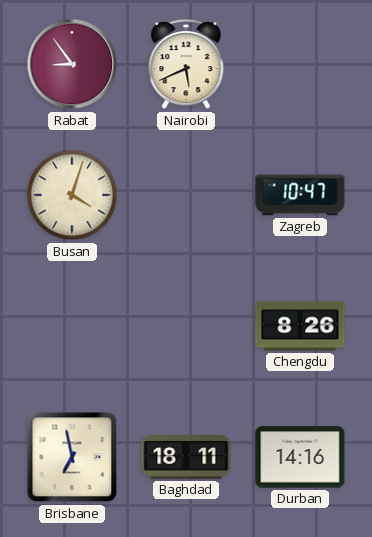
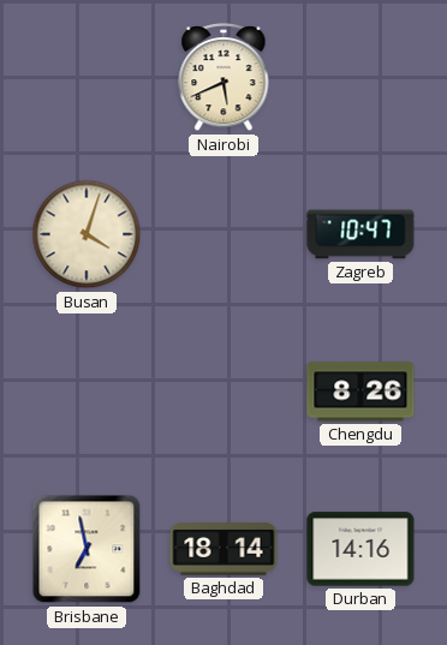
Rabat: 8:54 -> none (72, 64)
Baghdad: 18:11 -> 18:14 (223, 549)
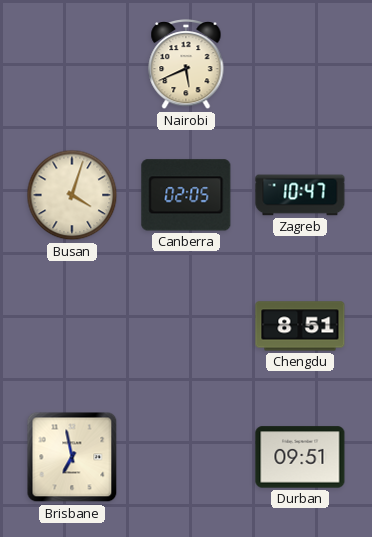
Canberra: none -> 02:05 (186, 195)
Chengdu: 8:26 -> 8:51 (300, 326)
Baghdad: 18:14 -> none (223, 549)
Durban: 14:16 -> 09:51 (300, 457)
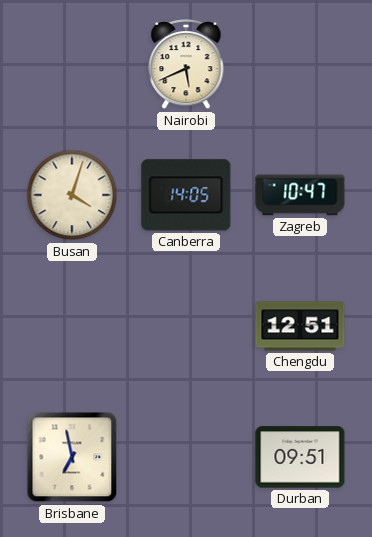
Canberra: 02:05 -> 14:05 (186, 195)
Chengdu: 8:51 -> 12:51 (300, 326)
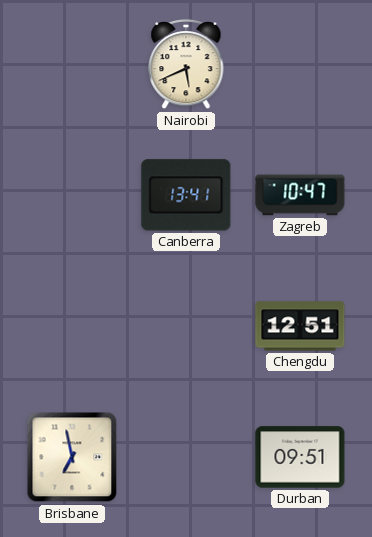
Busan: 4:03 -> none (72, 195)
Canberra: 14:05 -> 13:41 (186, 195)
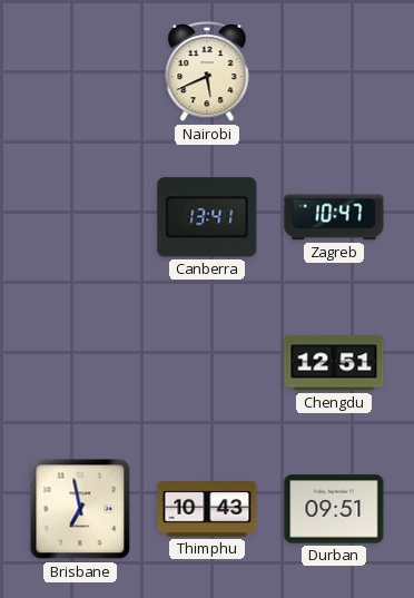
Thimphu: none -> 10:43 (207, 509)
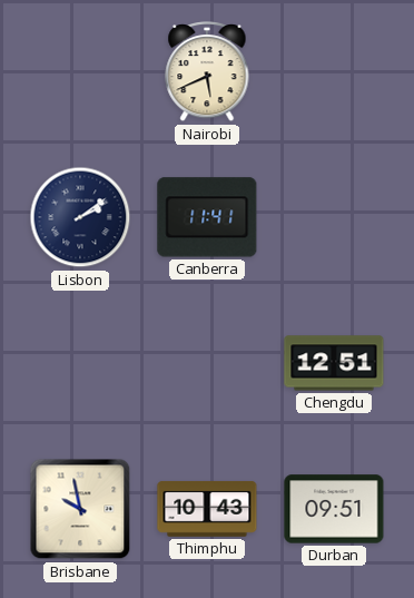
Lisbon: none -> 2:09 (80, 217)
Canberra: 13:41 -> 11:41 (207, 217)
Zagreb: 10:47 -> none (334, 217)
Brisbane: 6:58 -> 9:58 (80, 509)
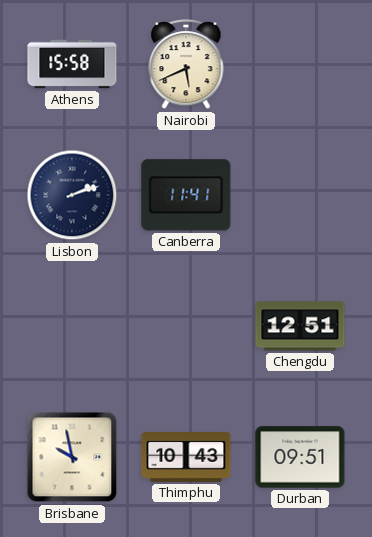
Athens: none -> 15:58 (72, 64)
Lisbon: 2:09 -> 2:12 (72, 195)
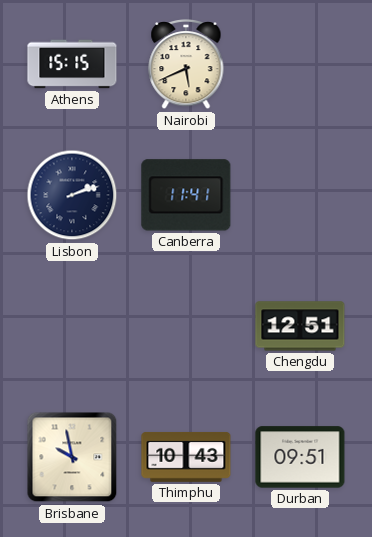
Athens: 15:58 -> 15:15 (72, 64)
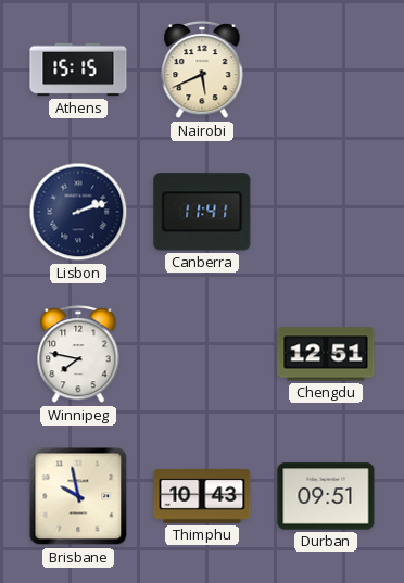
Winnipeg: none -> 7:47 (78, 355)
